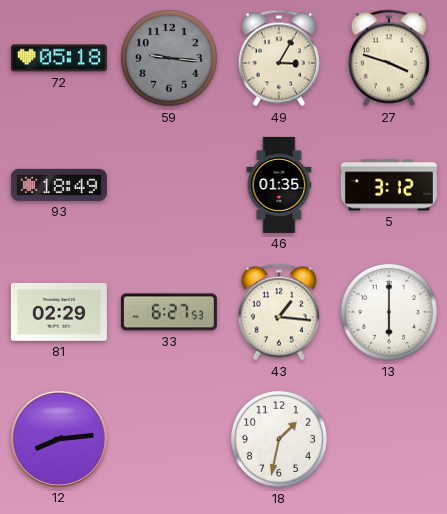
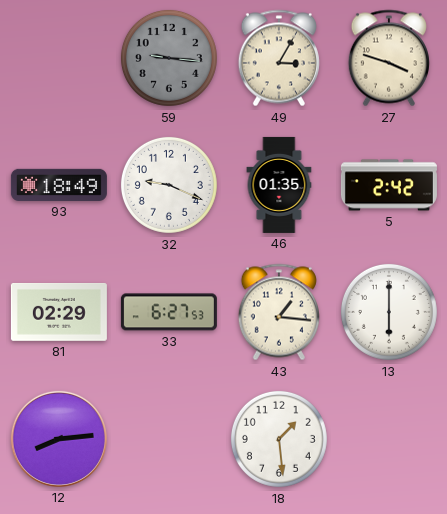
72: 05:18 -> none (59, 58)
32: none -> 9:19 (169, 185)
5: 3:12 -> 2:42 (389, 185)
18: 1:32 -> 1:29 (279, 439)
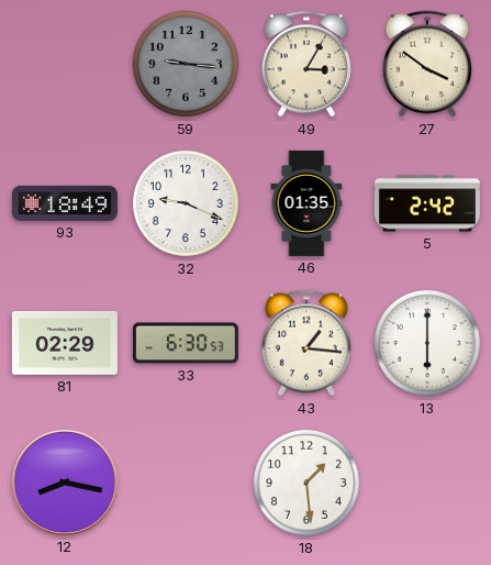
27: 3:48 -> 3:51 (427, 64)
33: 6:27 -> 6:30 (186, 343)
12: 8:14 -> 8:17 (65, 483)
